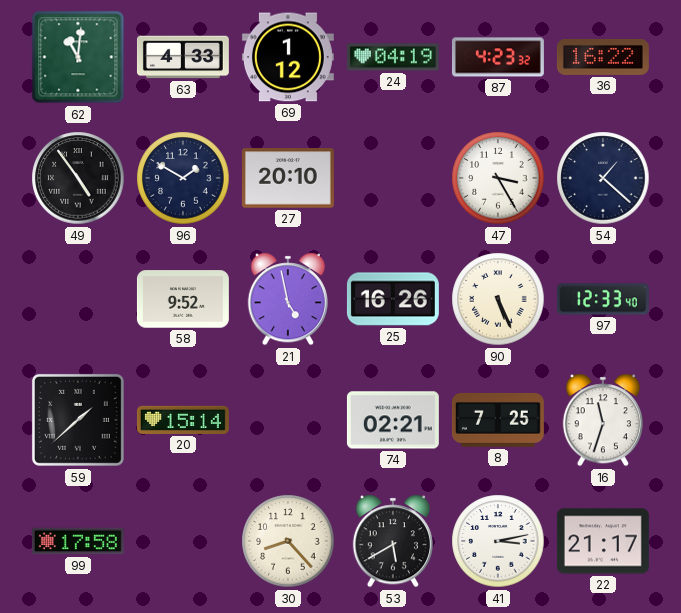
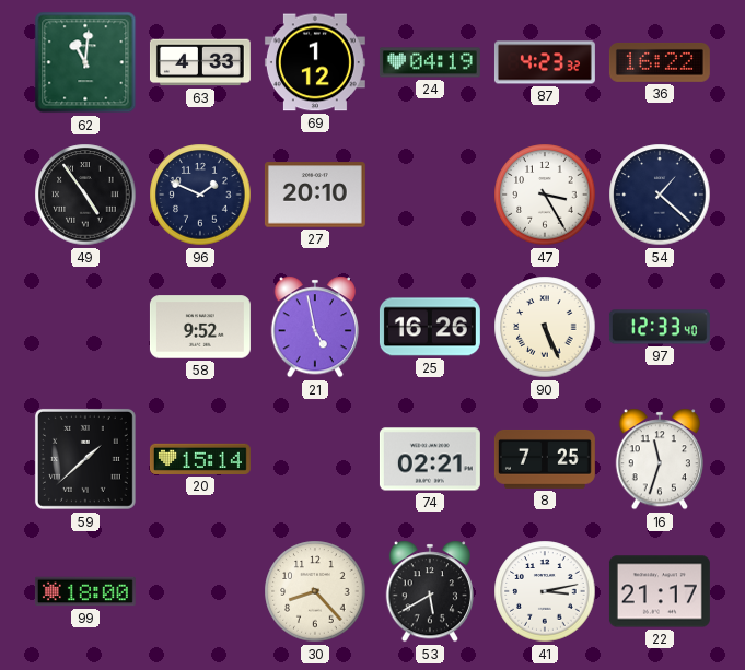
96: 1:50 -> 1:49 (200, 195)
99: 17:58 -> 18:00 (85, 591)
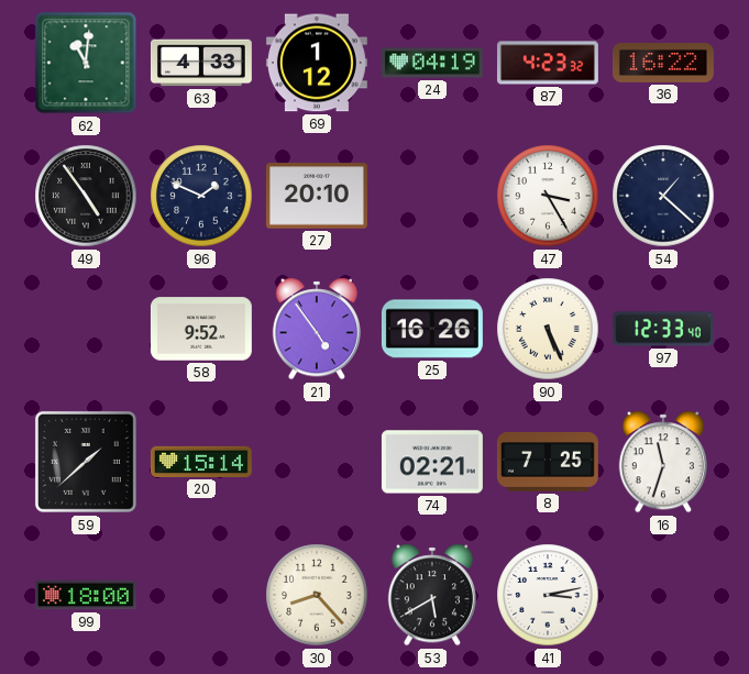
21: 4:58 -> 4:54 (316, 329)
22: 21:17 -> none (660, 591)
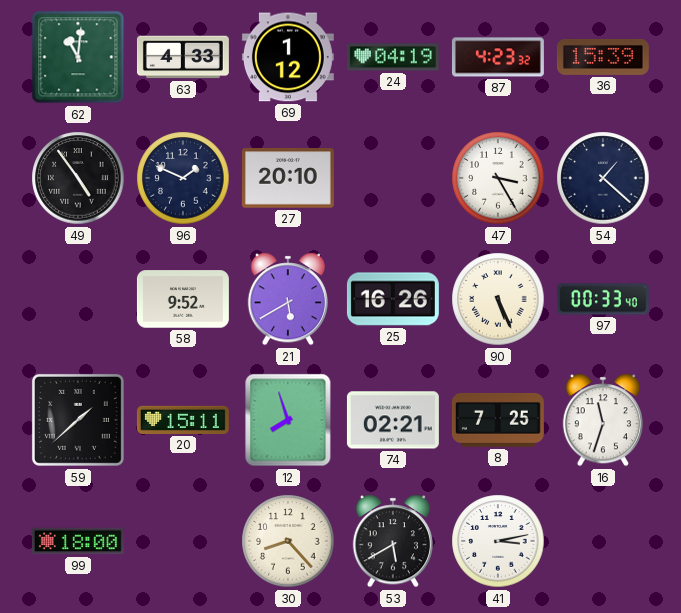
36: 16:22 -> 15:39 (603, 57)
21: 4:54 -> 5:40 (287, 299)
97: 12:33 -> 00:33 (603, 299)
20: 15:14 -> 15:11 (183, 420)
12: none -> 7:57 (288, 420)
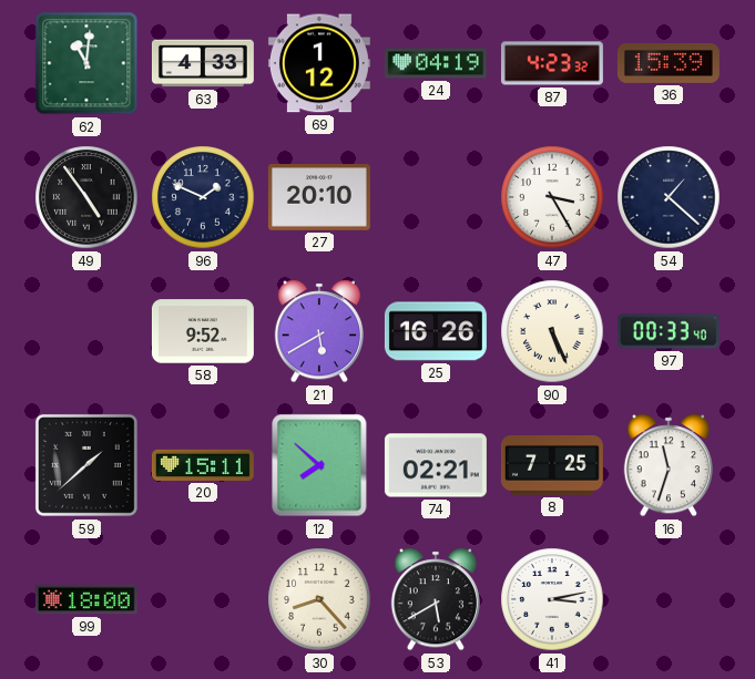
12: 7:57 -> 7:52 (319, 465)
